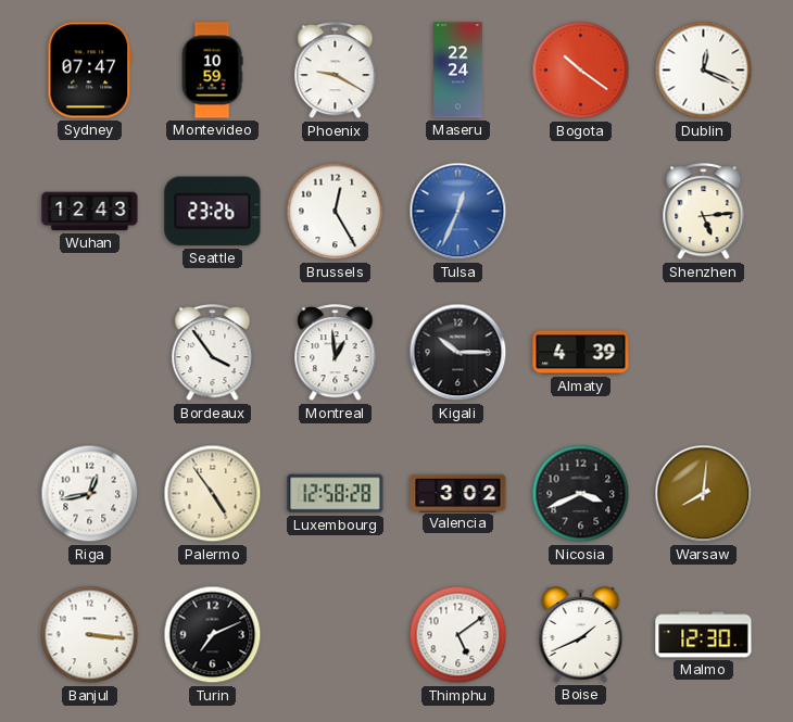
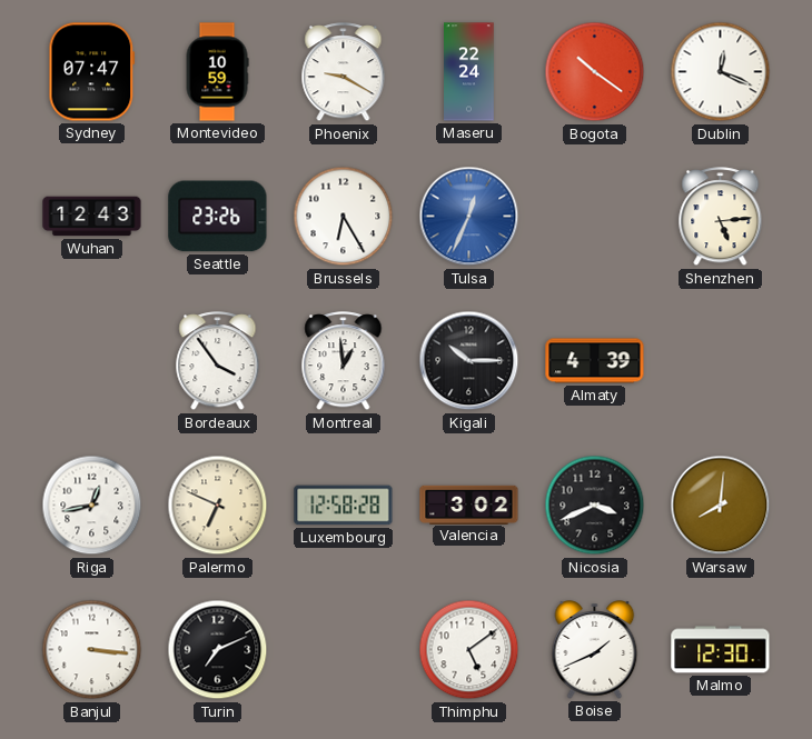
Brussels: 12:25 -> 6:25 (344, 217)
Palermo: 4:54 -> 6:49 (218, 506)
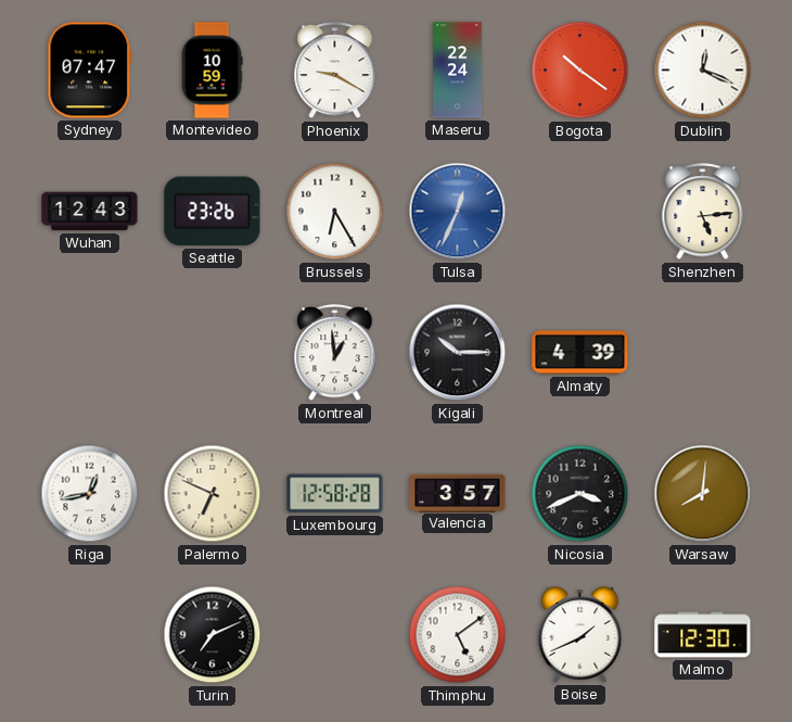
Bordeaux: 3:54 -> none (218, 361)
Valencia: 3:02 -> 3:57 (458, 493)
Banjul: 3:16 -> none (92, 650)
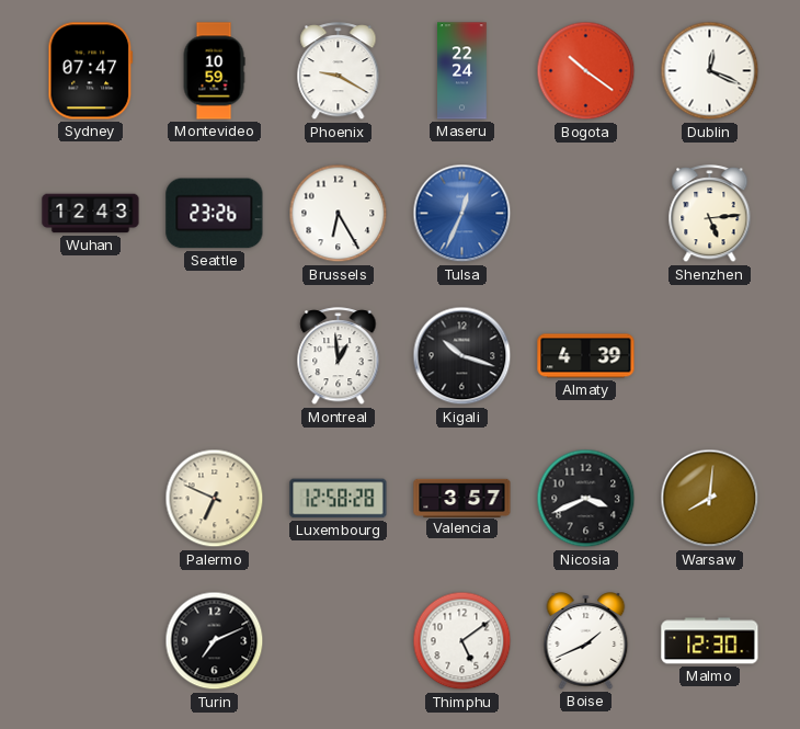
Kigali: 10:15 -> 10:18 (462, 356)
Riga: 12:43 -> none (90, 494)
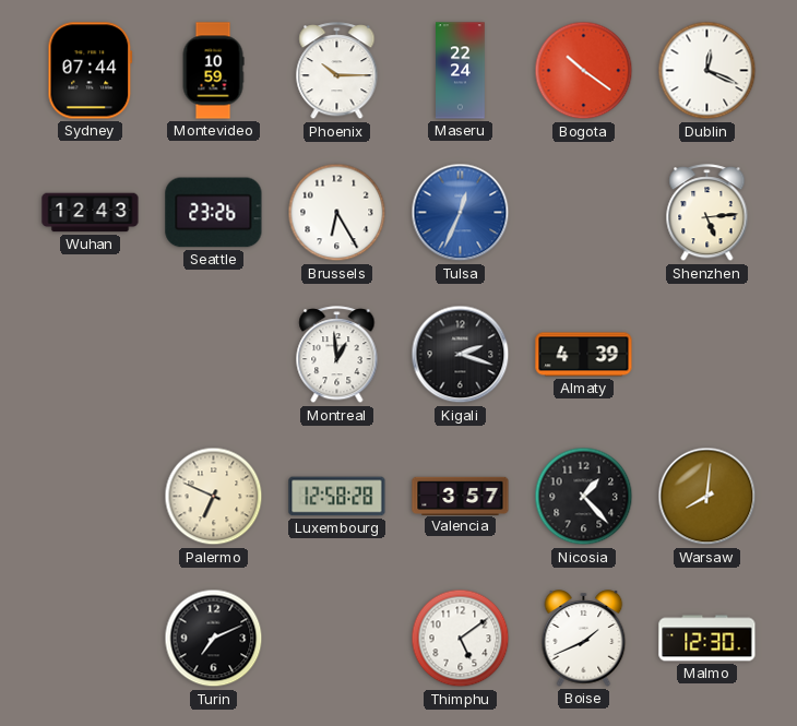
Sydney: 07:47 -> 07:44 (91, 71)
Phoenix: 9:20 -> 10:15 (337, 71)
Kigali: 10:18 -> 2:18 (461, 355)
Nicosia: 3:41 -> 1:23 (584, 497)
